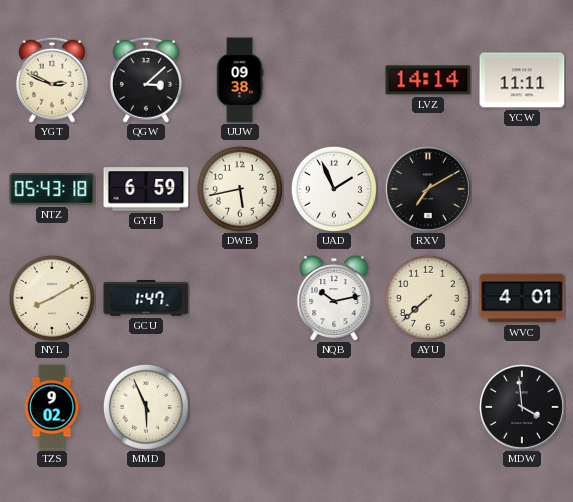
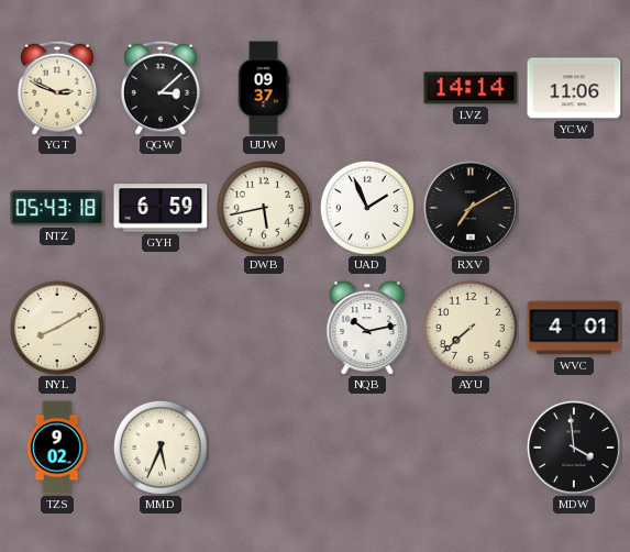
UUW: 09:38 -> 09:37 (264, 88)
YCW: 11:11 -> 11:06 (574, 88)
GCU: 1:47 -> none (146, 298)
MMD: 5:56 -> 5:34 (161, 448)
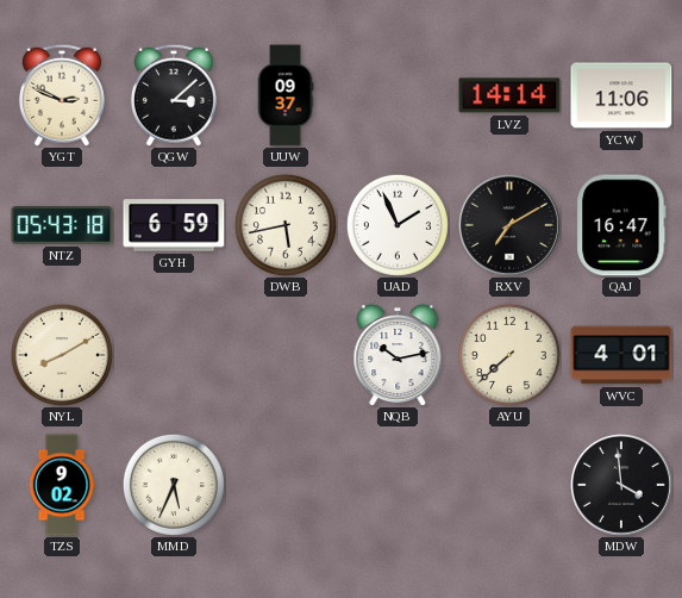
QAJ: none -> 16:47 (621, 225)
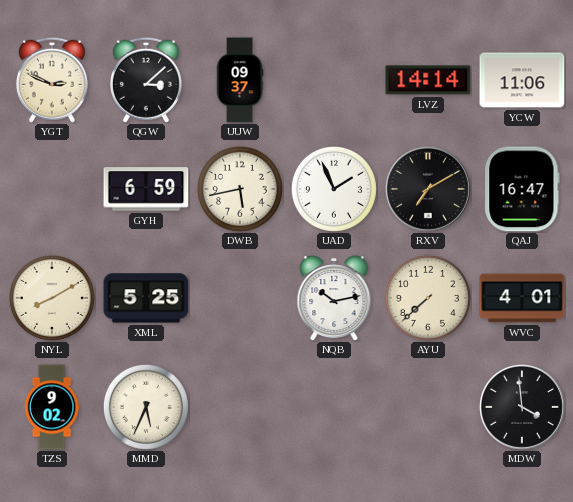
NTZ: 05:43 -> none (62, 225)
XML: none -> 5:25 (146, 298)
